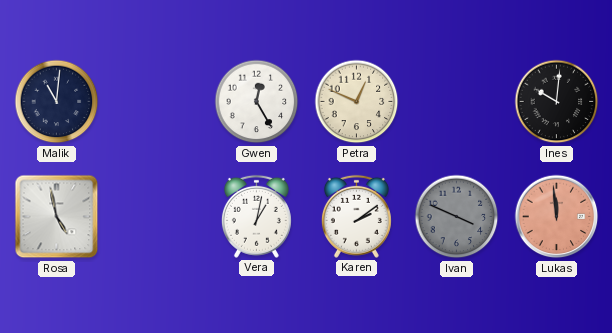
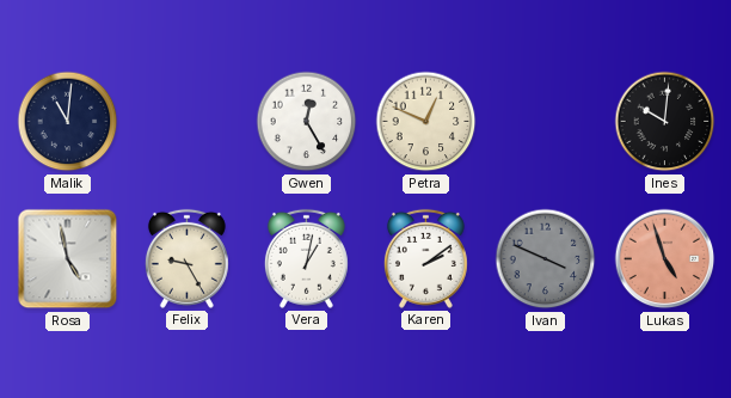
Felix: none -> 9:25 (186, 258)
Lukas: 11:59 -> 4:57 (665, 259)
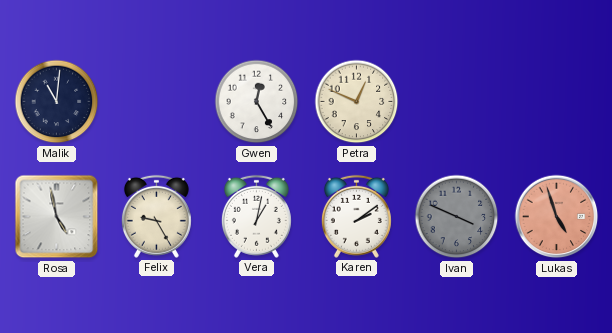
Ines: 10:01 -> none (665, 122)
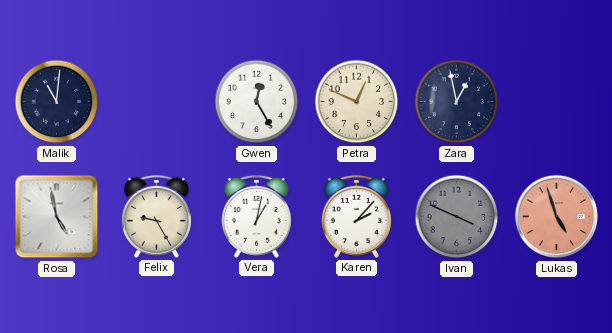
Zara: none -> 12:58 (457, 102)
Karen: 2:09 -> 2:07 (356, 216)
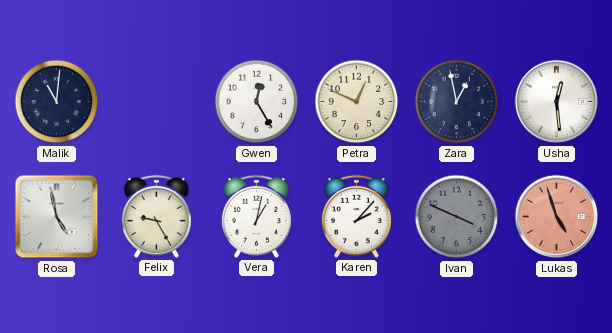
Usha: none -> 12:29 (557, 102)
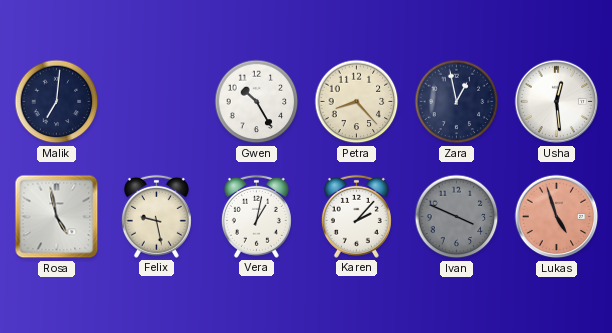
Malik: 11:01 -> 7:01 (57, 102)
Gwen: 12:25 -> 10:25 (257, 102)
Petra: 12:49 -> 8:23 (357, 102)
Felix: 9:25 -> 9:28 (156, 216)
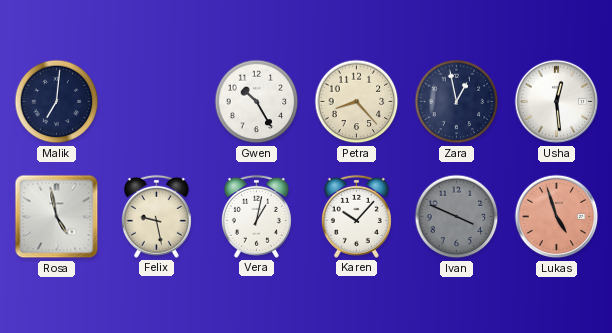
Karen: 2:07 -> 10:07 (356, 216)
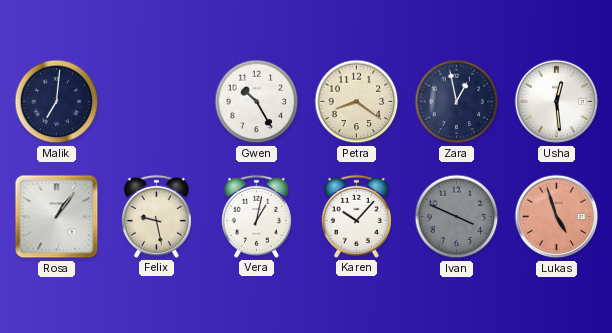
Petra: 8:23 -> 8:21 (357, 102)
Rosa: 4:58 -> 1:06 (57, 217)
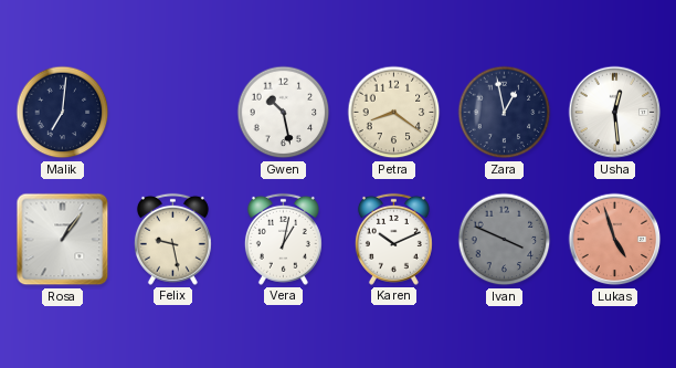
Gwen: 10:25 -> 10:28 (284, 113)
Karen: 10:07 -> 10:11 (393, 239)
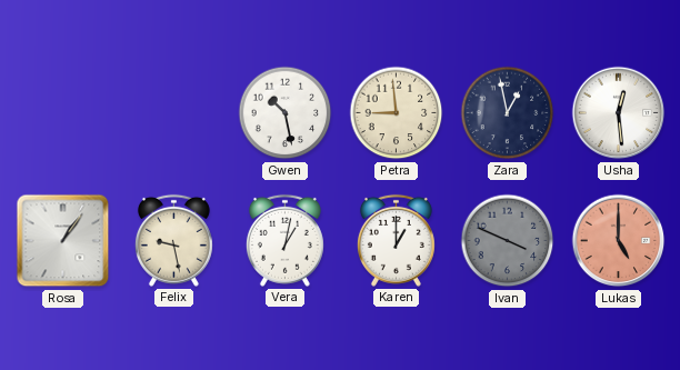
Malik: 7:01 -> none (63, 113)
Petra: 8:21 -> 8:59 (397, 113)
Karen: 10:11 -> 1:00 (396, 240)
Lukas: 4:57 -> 5:00 (619, 241)
